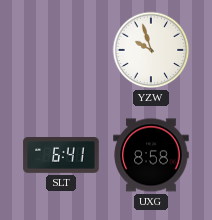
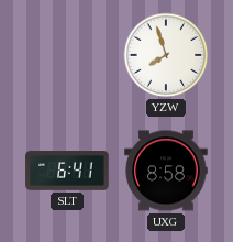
YZW: 9:57 -> 7:57 (166, 55)
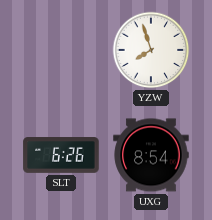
SLT: 6:41 -> 6:26 (61, 155)
UXG: 8:58 -> 8:54 (151, 155)
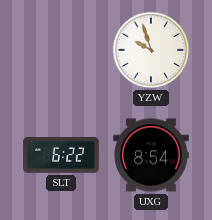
YZW: 7:57 -> 9:57 (151, 50)
SLT: 6:26 -> 6:22 (61, 155)
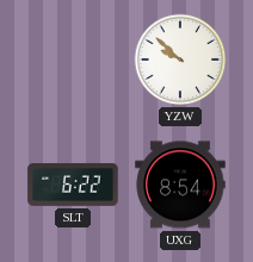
YZW: 9:57 -> 9:52 (180, 60)
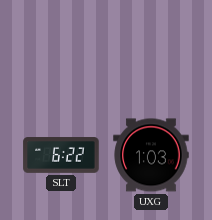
YZW: 9:52 -> none (180, 60)
UXG: 8:54 -> 1:03 (151, 155)
